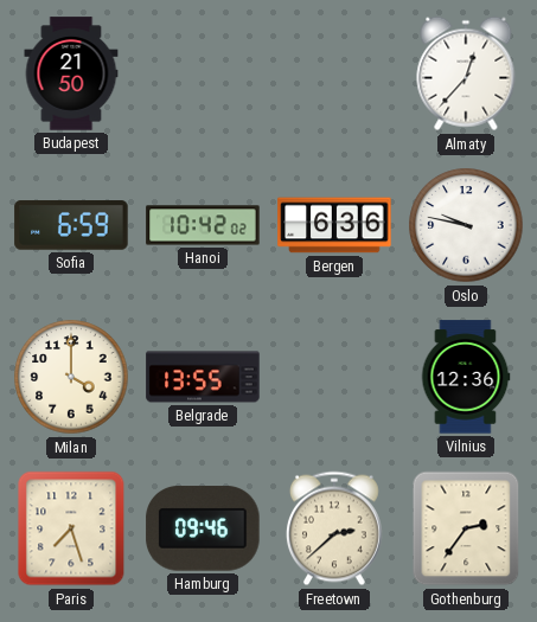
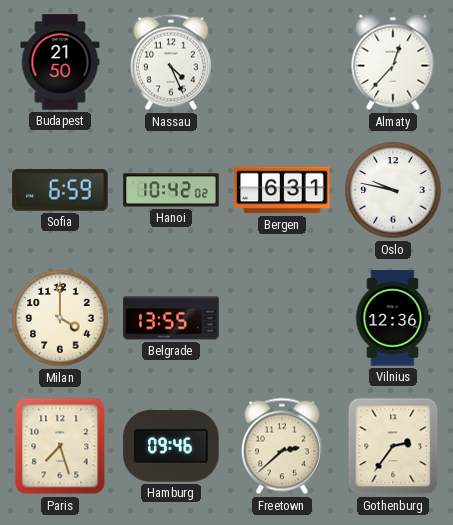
Nassau: none -> 4:26 (171, 62)
Bergen: 6:36 -> 6:31 (282, 190)
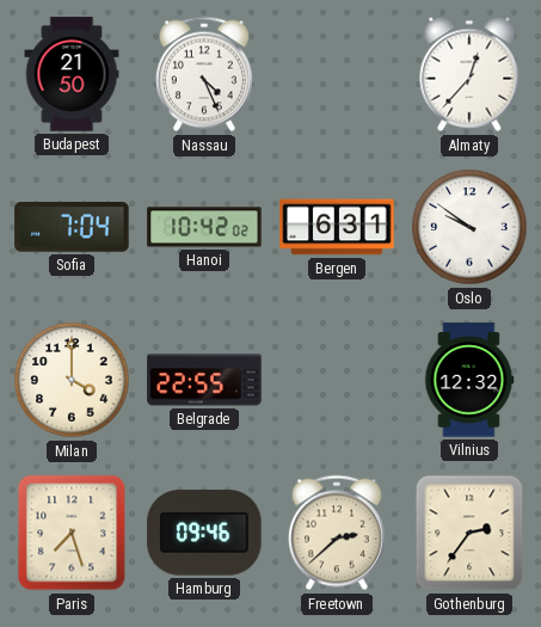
Sofia: 6:59 -> 7:04 (72, 227)
Oslo: 9:47 -> 9:51 (469, 227)
Belgrade: 13:55 -> 22:55 (204, 380)
Vilnius: 12:36 -> 12:32 (469, 380)
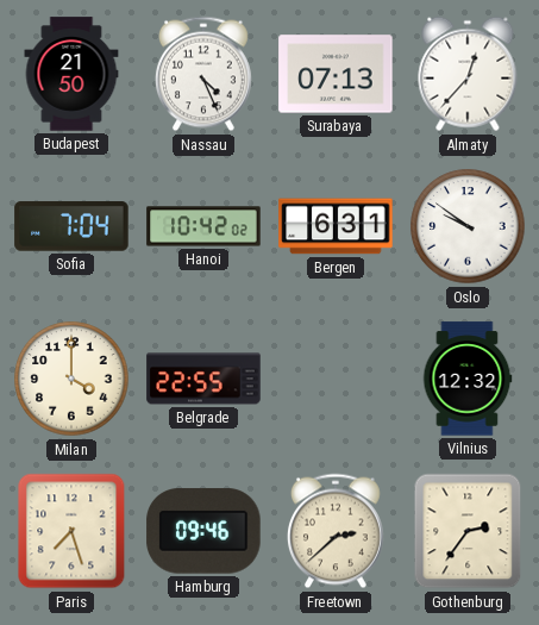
Surabaya: none -> 07:13 (336, 74)
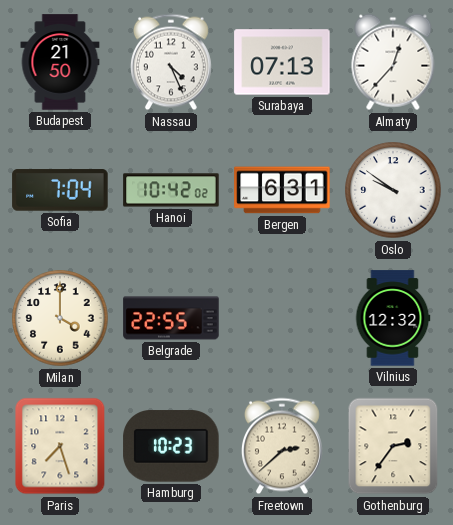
Hamburg: 09:46 -> 10:23 (171, 446)
